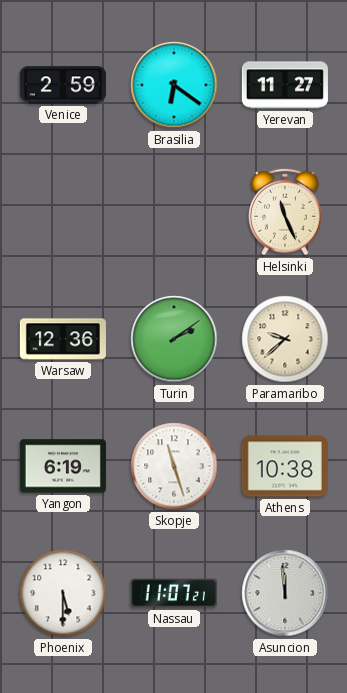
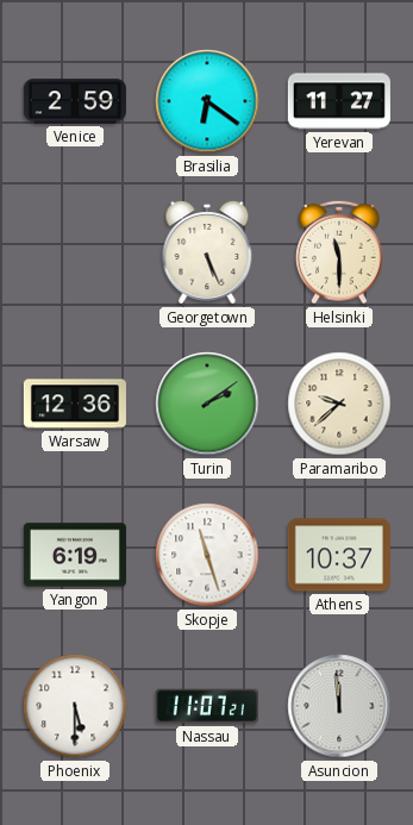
Georgetown: none -> 5:26 (207, 252)
Helsinki: 11:26 -> 11:30 (340, 252)
Athens: 10:38 -> 10:37 (339, 555)
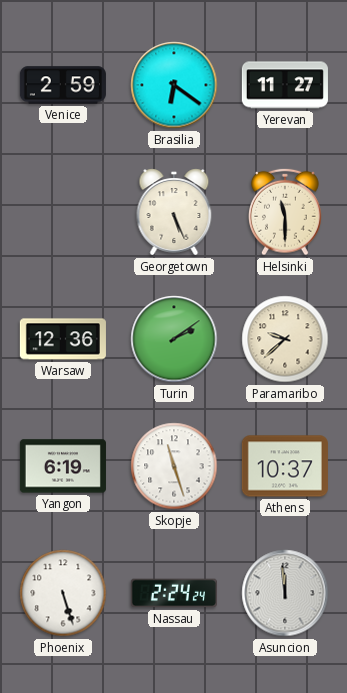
Phoenix: 5:30 -> 5:27 (63, 593)
Nassau: 11:07 -> 2:24 (174, 593)
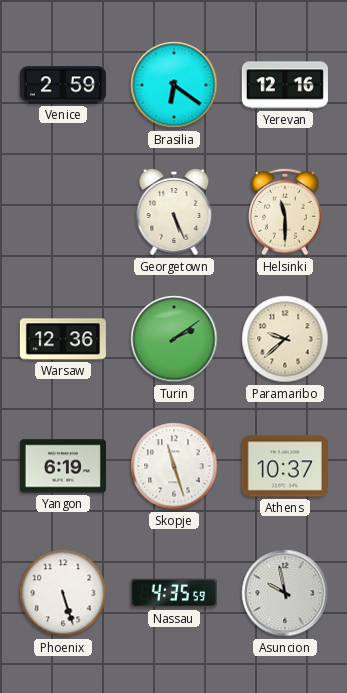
Yerevan: 11:27 -> 12:16 (285, 85)
Nassau: 2:24 -> 4:35 (174, 593)
Asuncion: 11:59 -> 9:58 (285, 593)
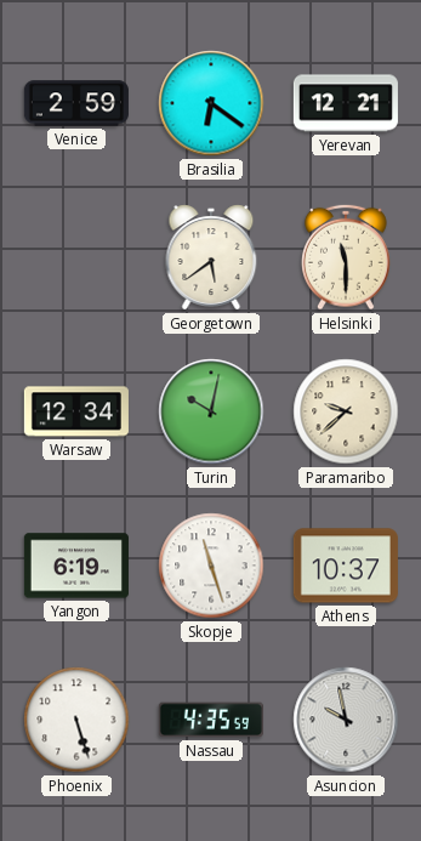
Yerevan: 12:16 -> 12:21 (346, 103)
Georgetown: 5:26 -> 5:39 (211, 257)
Warsaw: 12:36 -> 12:34 (76, 411)
Turin: 2:09 -> 10:02 (211, 411)
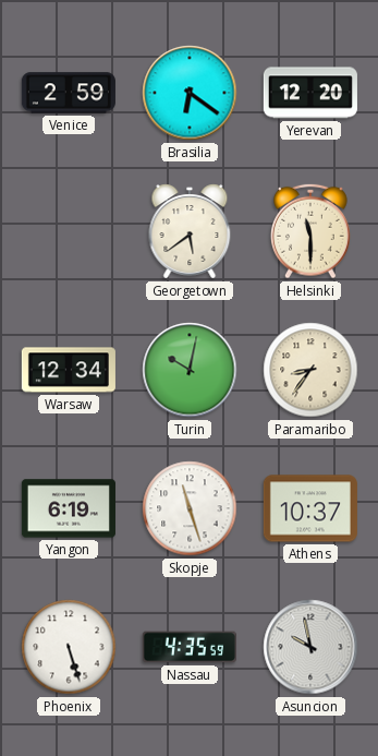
Yerevan: 12:21 -> 12:20 (310, 93)
Paramaribo: 9:38 -> 8:36 (310, 370)
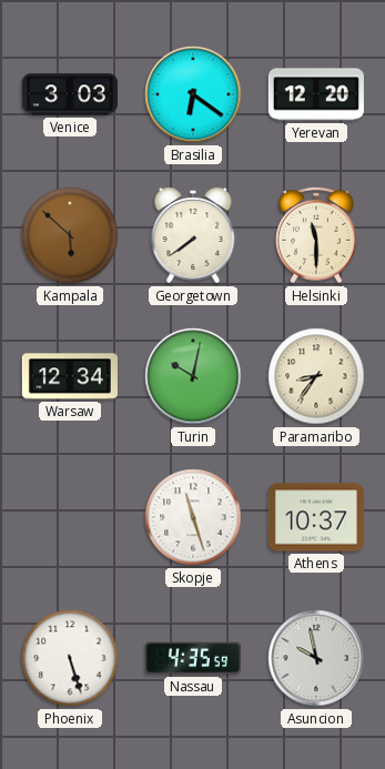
Venice: 2:59 -> 3:03 (70, 94)
Kampala: none -> 5:52 (70, 235)
Georgetown: 5:39 -> 7:39 (193, 235)
Yangon: 6:19 -> none (69, 508)
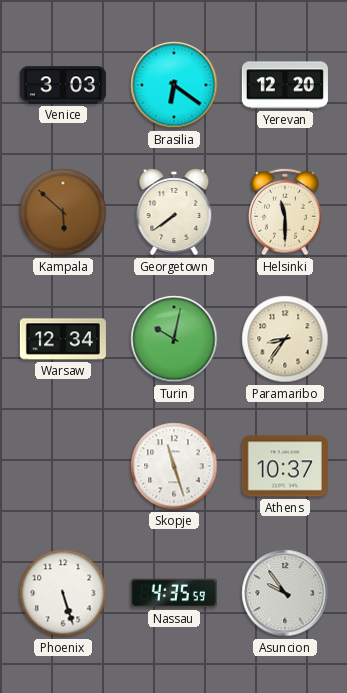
Asuncion: 9:58 -> 9:54 (285, 593)
